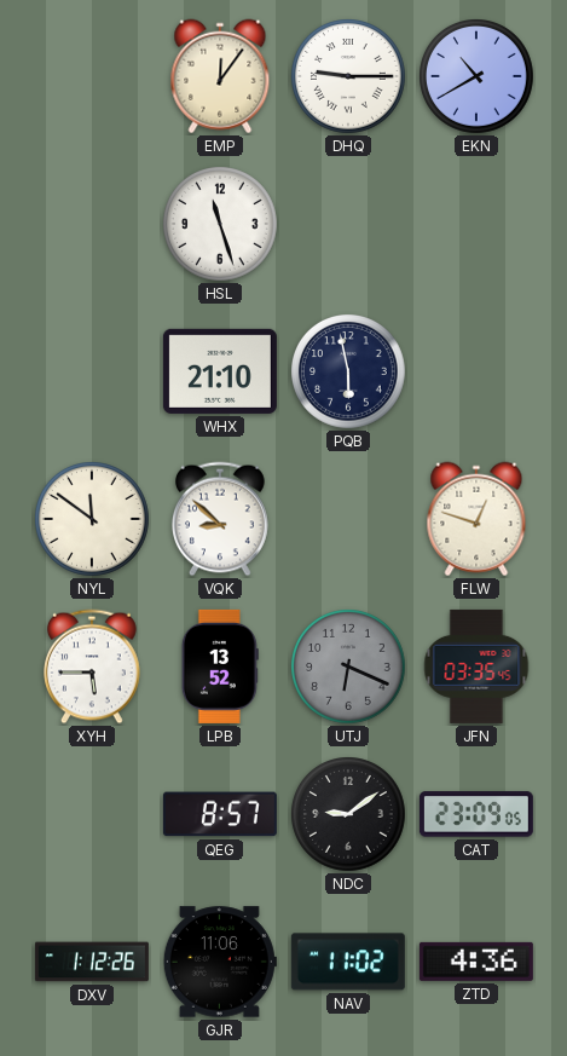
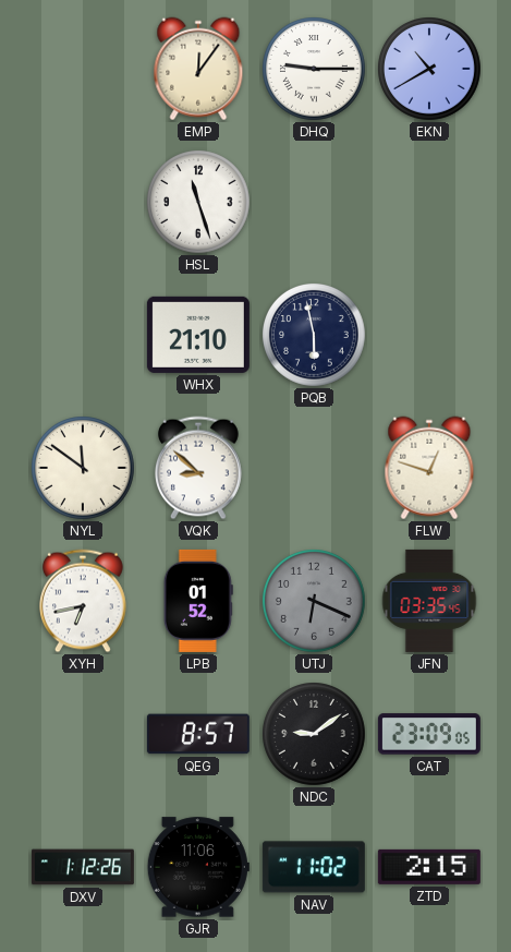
XYH: 5:45 -> 6:43 (84, 601)
LPB: 13:52 -> 01:52 (198, 601)
ZTD: 4:36 -> 2:15 (429, 867)
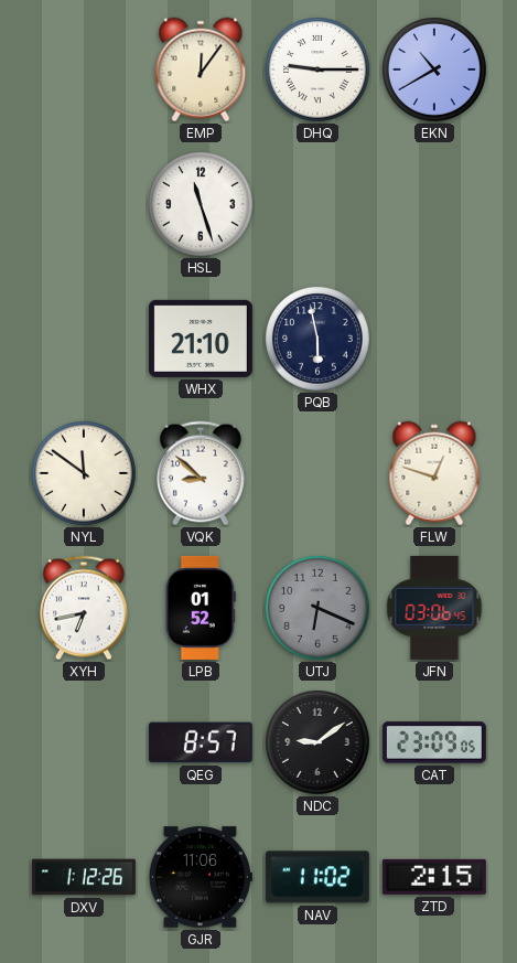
JFN: 03:35 -> 03:06 (434, 608)
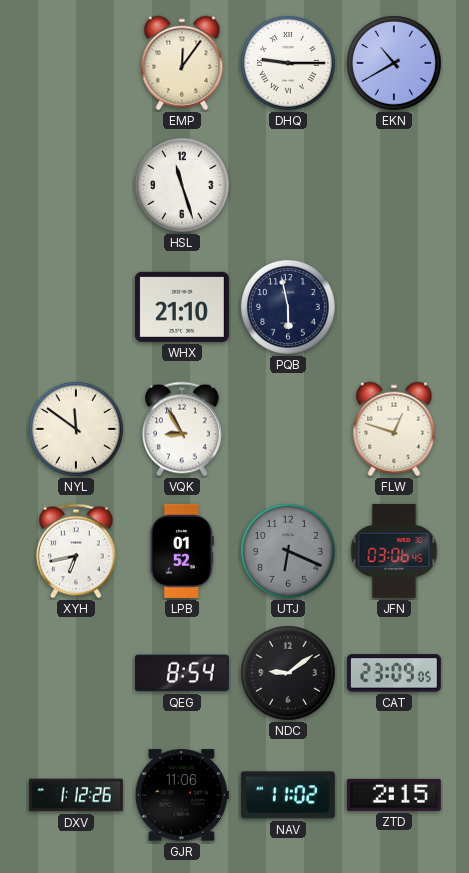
VQK: 8:52 -> 8:55 (183, 429)
QEG: 8:57 -> 8:54 (182, 673)
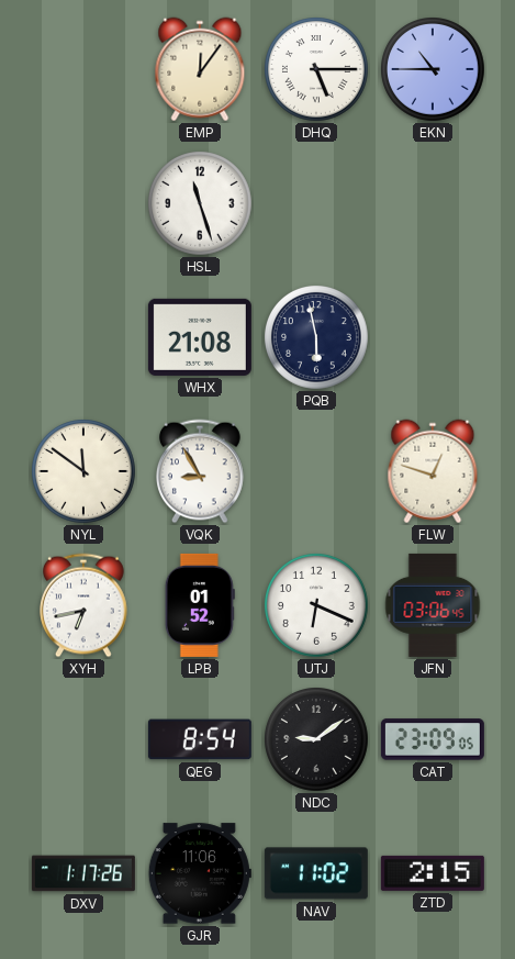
DHQ: 9:15 -> 5:15 (317, 70)
EKN: 10:40 -> 10:45 (434, 70)
WHX: 21:10 -> 21:08 (200, 337)
UTJ dial: grey -> white (317, 606)
DXV: 1:12 -> 1:17 (83, 873)
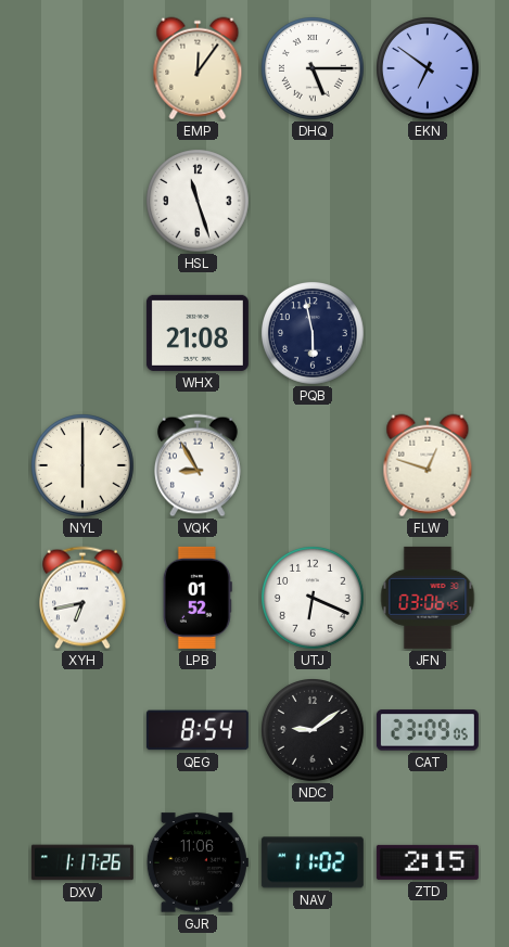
EKN: 10:45 -> 6:51 (429, 69)
NYL: 11:51 -> 6:00 (84, 466)
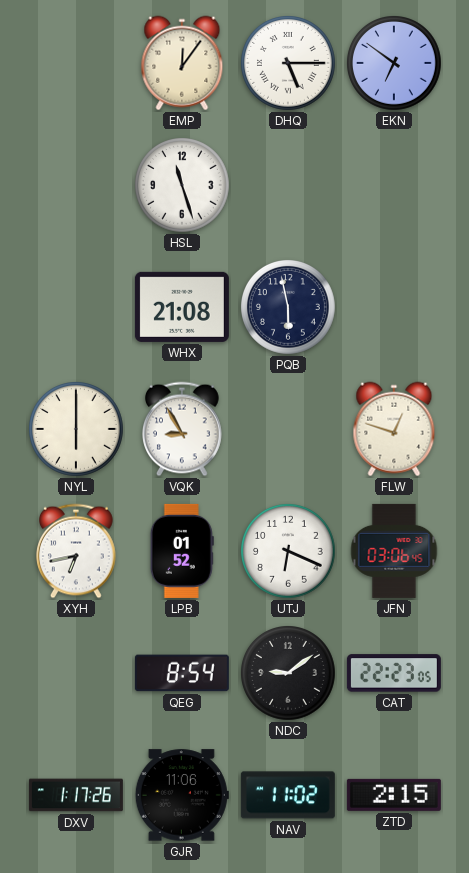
CAT: 23:09 -> 22:23 (394, 673)
